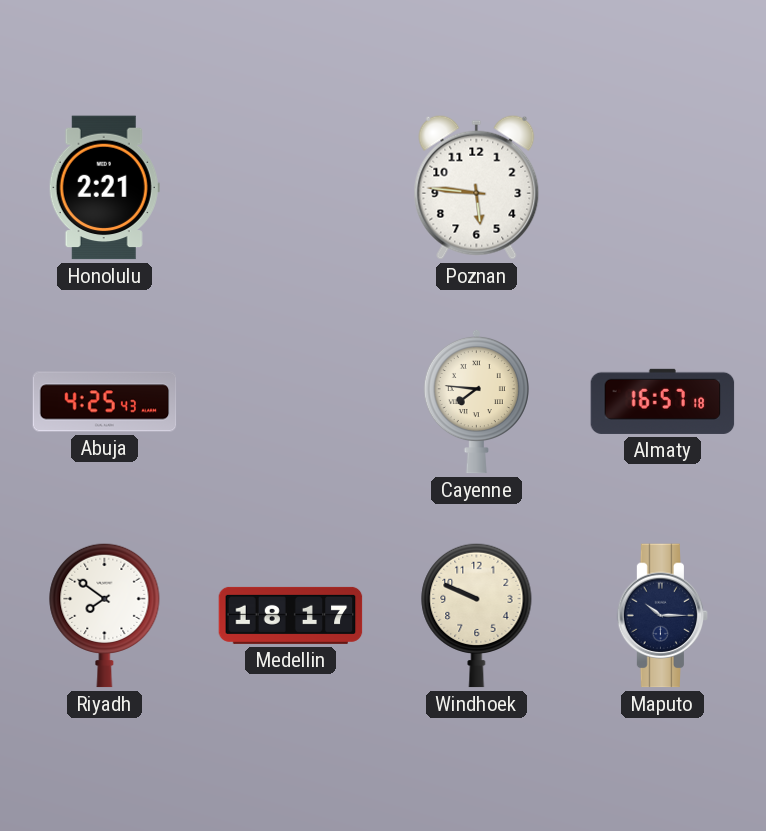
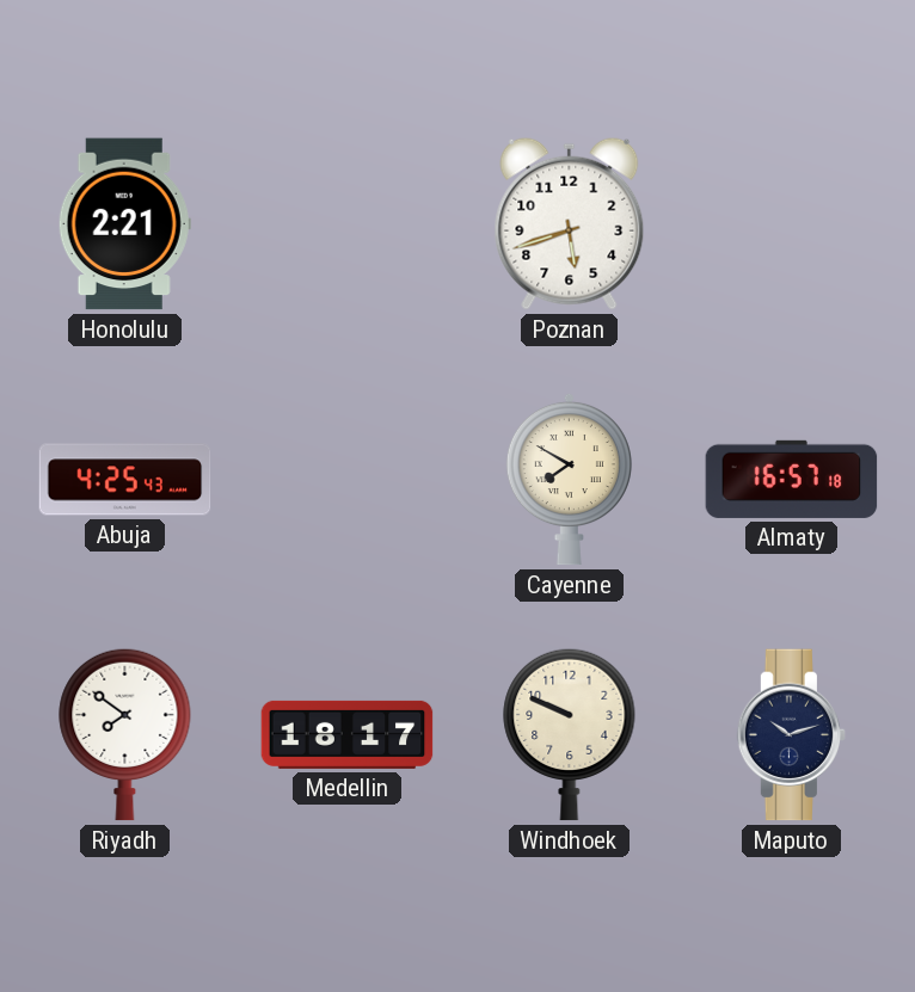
Poznan: 5:46 -> 5:42 (570, 223)
Cayenne: 7:46 -> 7:50 (569, 479)
Maputo: 10:15 -> 10:12 (792, 735)
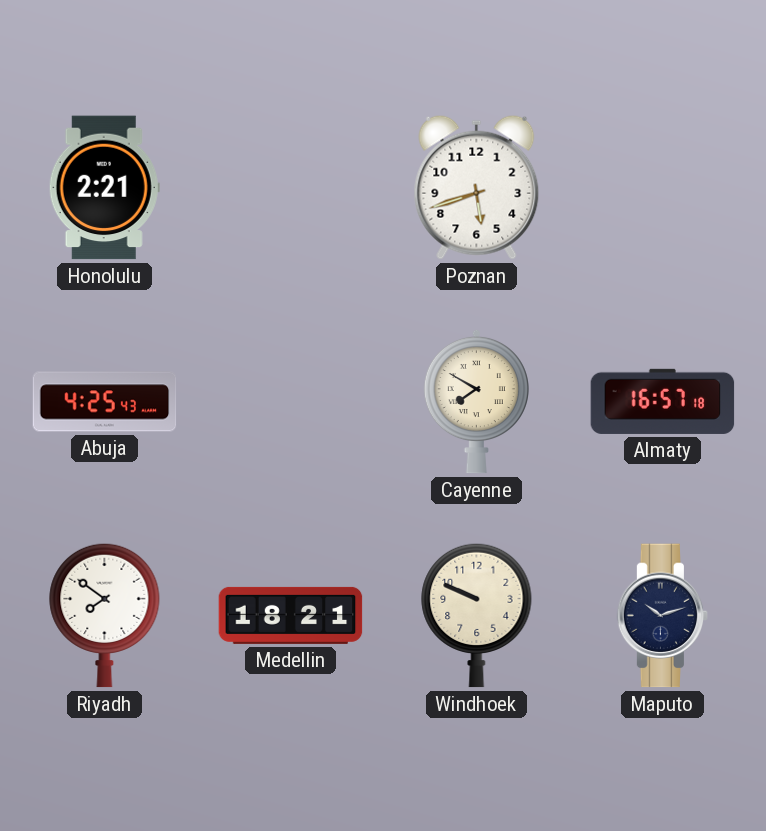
Medellin: 18:17 -> 18:21 (291, 615)
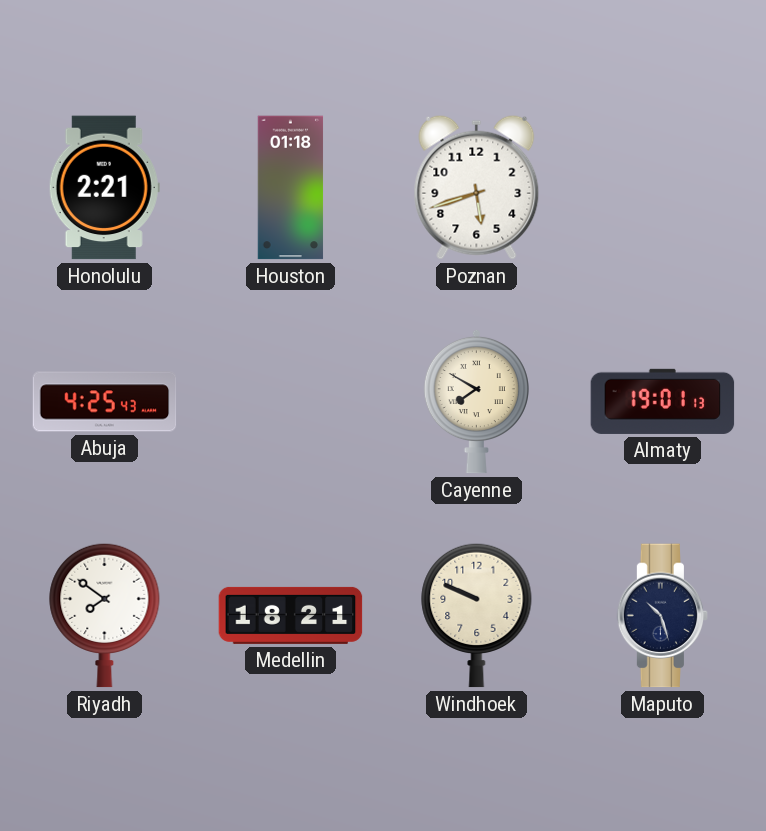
Houston: none -> 01:18 (291, 188)
Almaty: 16:57 -> 19:01 (663, 401)
Maputo: 10:12 -> 10:27 (663, 616)
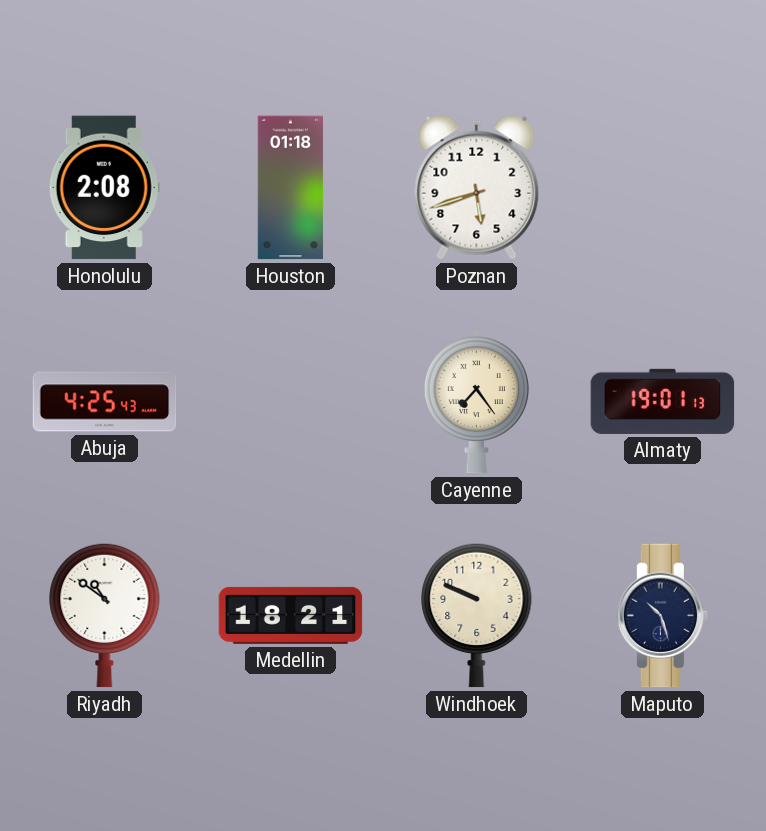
Honolulu: 2:21 -> 2:08 (104, 188)
Cayenne: 7:50 -> 7:24 (476, 401)
Riyadh: 7:51 -> 10:51 (105, 615)
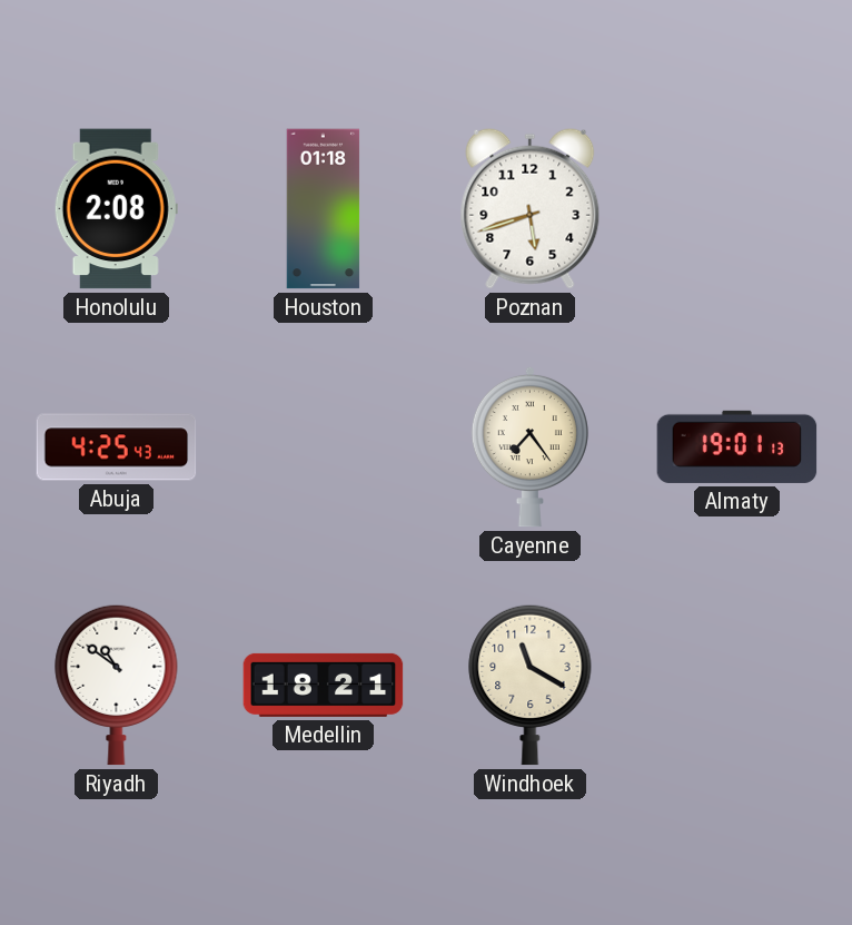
Windhoek: 9:49 -> 11:20 (531, 685)
Maputo: 10:27 -> none (663, 616)
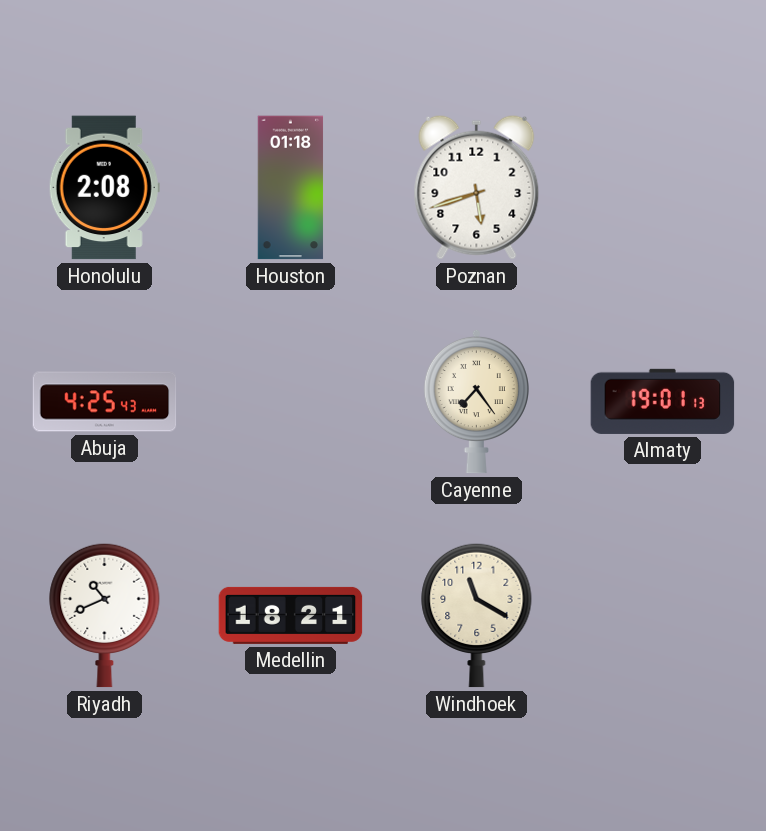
Riyadh: 10:51 -> 10:41 (105, 615)
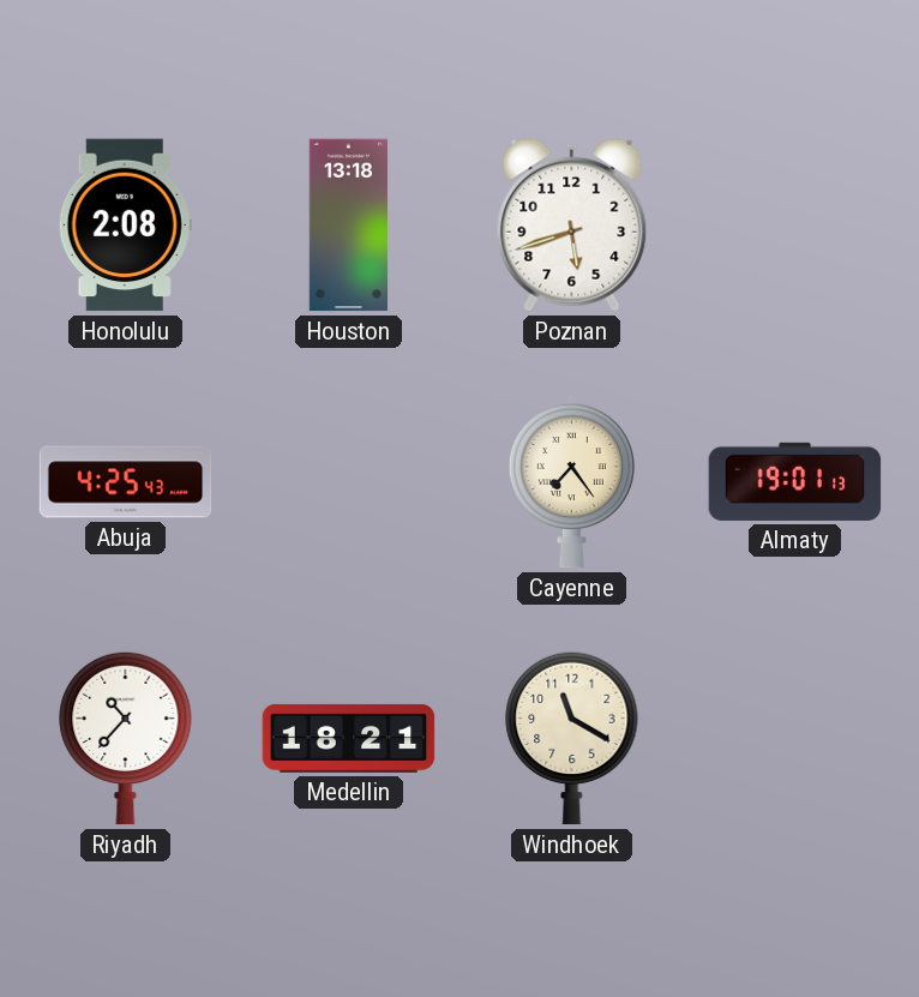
Houston: 01:18 -> 13:18 (349, 226)
Riyadh: 10:41 -> 10:37 (126, 738)
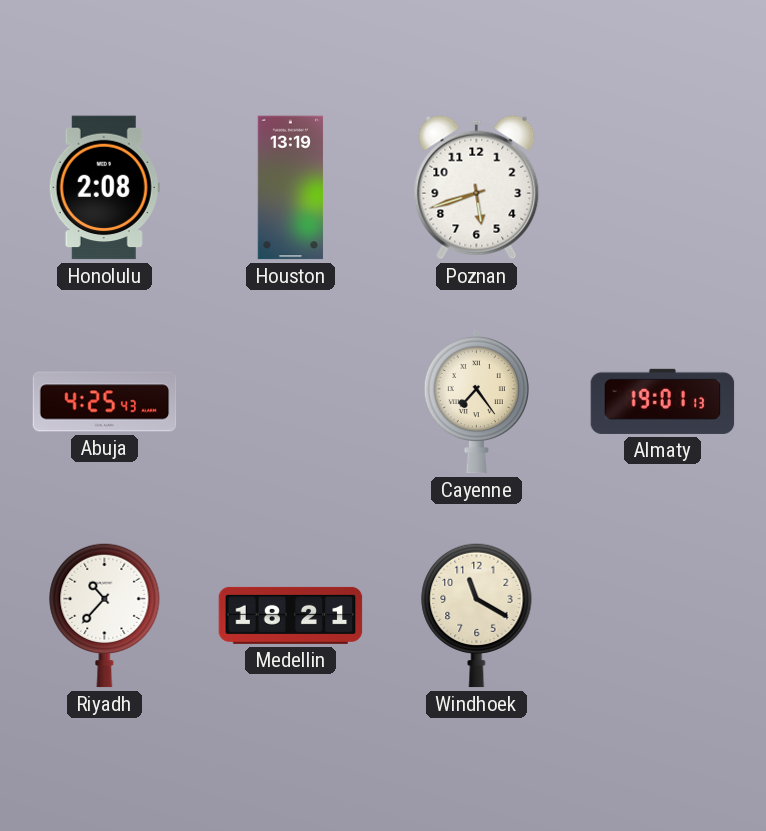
Houston: 13:18 -> 13:19 (291, 188)
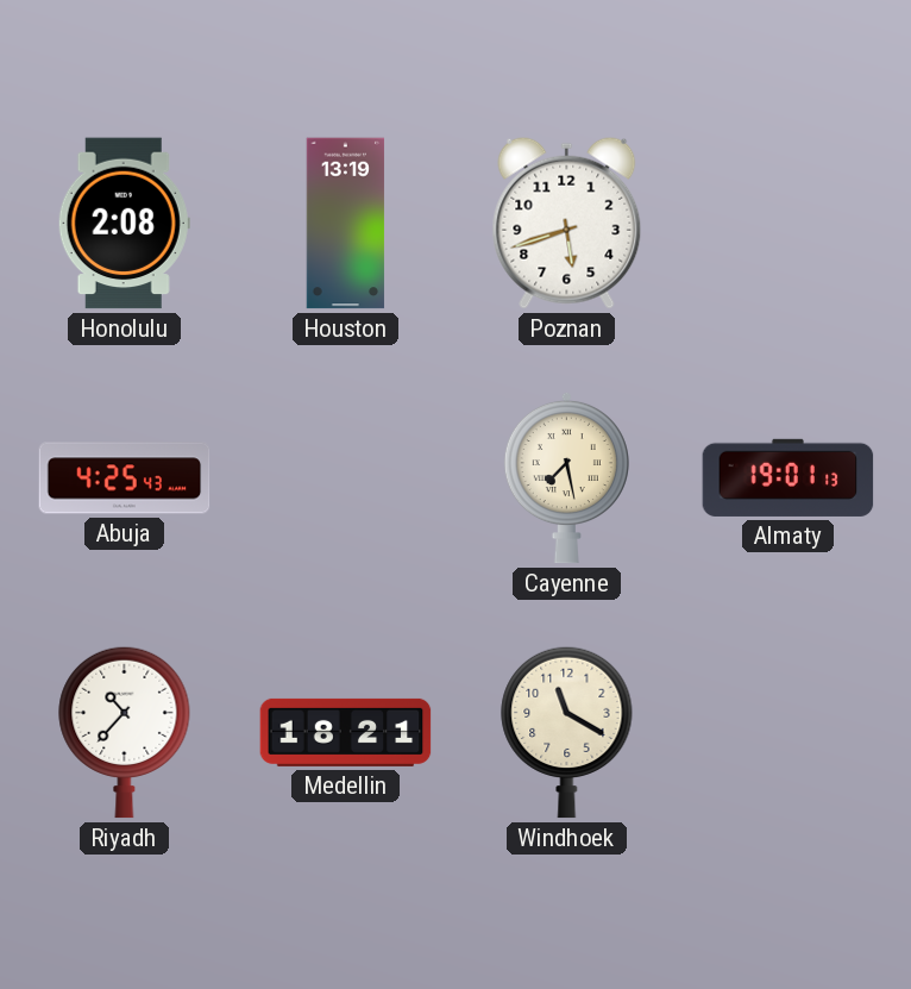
Cayenne: 7:24 -> 7:28 (566, 477)
